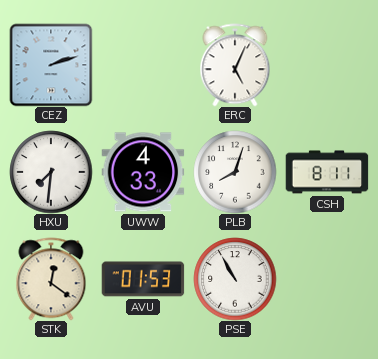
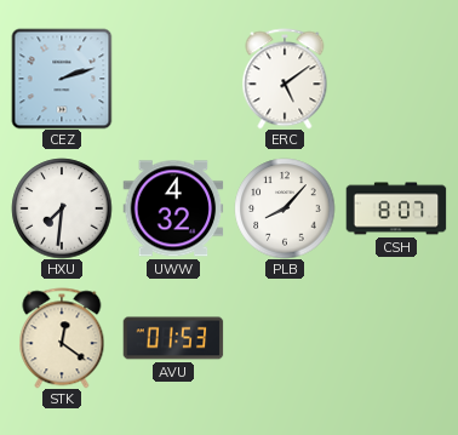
ERC: 5:04 -> 5:09 (285, 79)
UWW: 4:33 -> 4:32 (173, 208)
PLB: 8:03 -> 8:07 (285, 208)
CSH: 8:11 -> 8:07 (396, 208)
PSE: 10:55 -> none (235, 279)
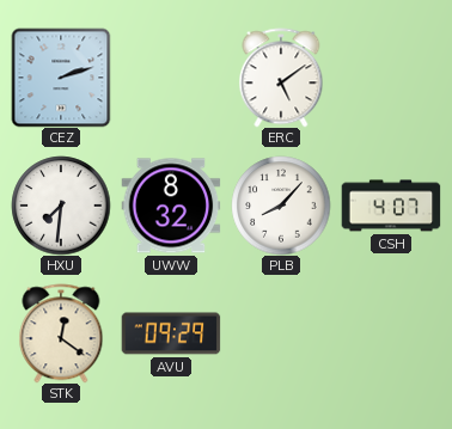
UWW: 4:32 -> 8:32 (171, 206)
CSH: 8:07 -> 4:07 (391, 206)
AVU: 01:53 -> 09:29 (171, 333)
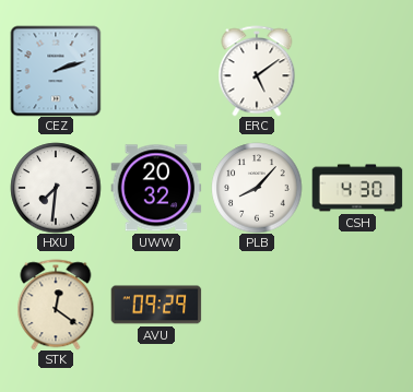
UWW: 8:32 -> 20:32 (156, 188)
CSH: 4:07 -> 4:30 (357, 188)
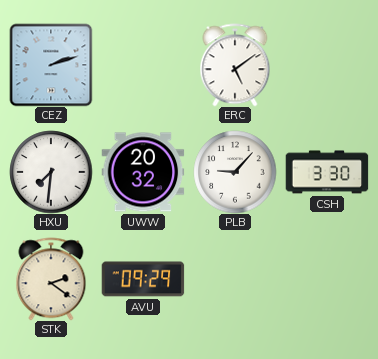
PLB: 8:07 -> 9:07 (235, 172)
CSH: 4:30 -> 3:30 (327, 172)
STK: 12:21 -> 2:21 (51, 279)
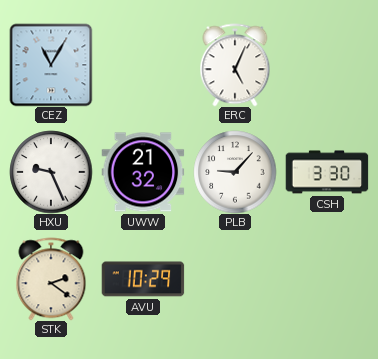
CEZ: 2:12 -> 11:05 (51, 65)
ERC: 5:09 -> 5:04 (235, 65)
HXU: 7:31 -> 9:26 (51, 172)
UWW: 20:32 -> 21:32 (143, 172)
AVU: 09:29 -> 10:29 (143, 279)
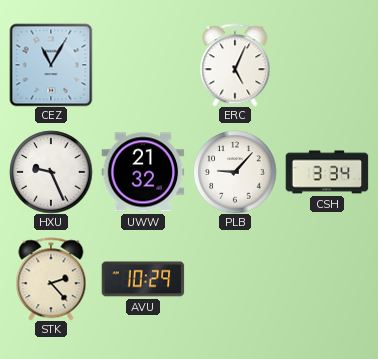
CSH: 3:30 -> 3:34 (327, 172)
STK: 2:21 -> 2:23 (51, 279)
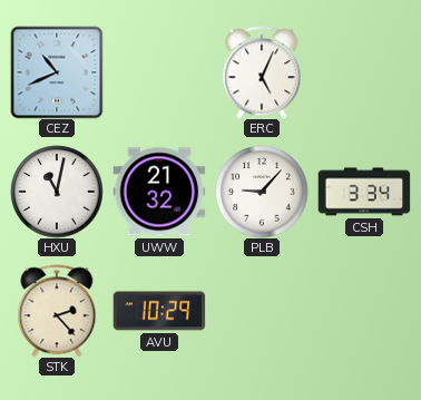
CEZ: 11:05 -> 10:41 (57, 72)
HXU: 9:26 -> 11:02 (57, 192)
